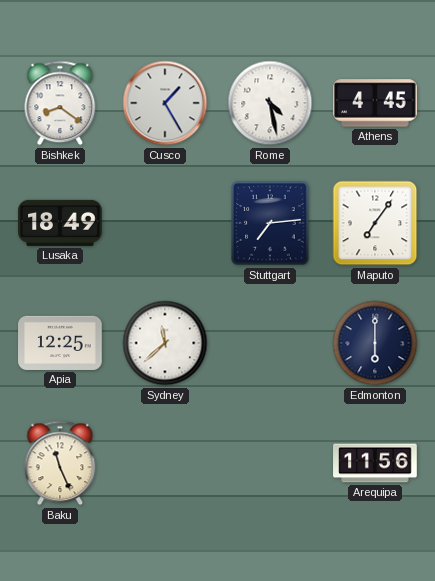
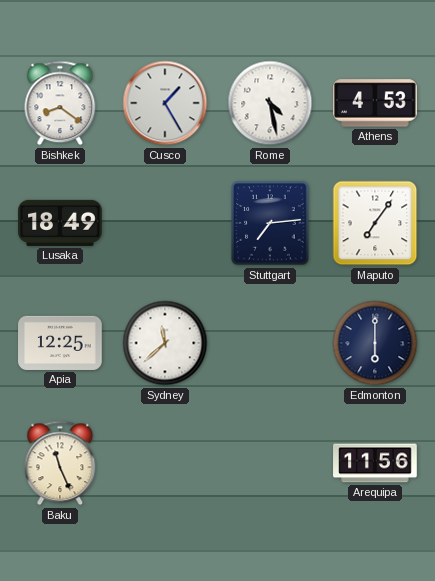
Athens: 4:45 -> 4:53 (375, 103)
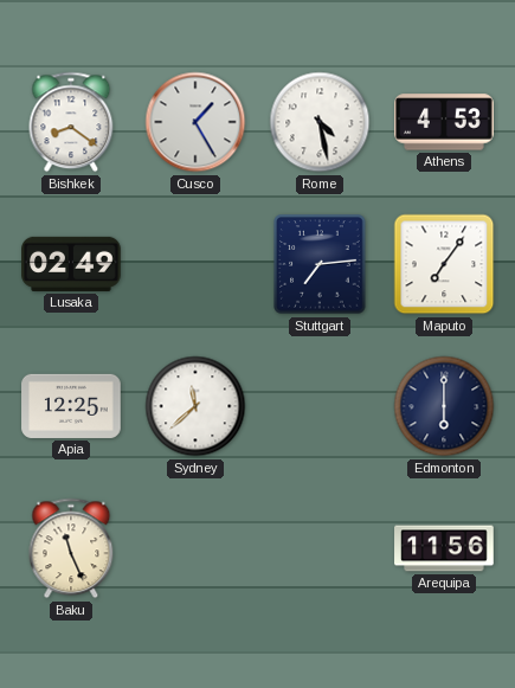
Lusaka: 18:49 -> 02:49 (71, 264)
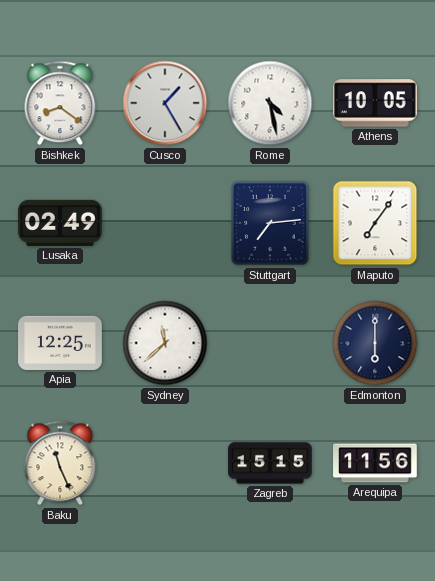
Athens: 4:53 -> 10:05 (375, 103)
Zagreb: none -> 15:15 (270, 463)
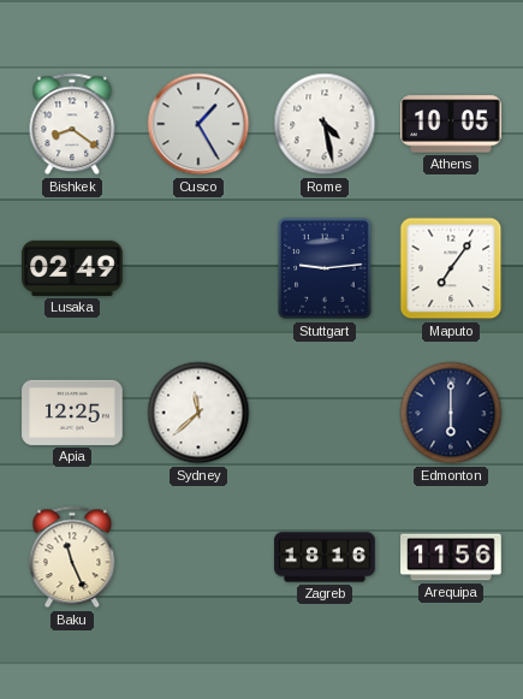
Stuttgart: 7:14 -> 9:14 (325, 268)
Zagreb: 15:15 -> 18:16 (325, 557)
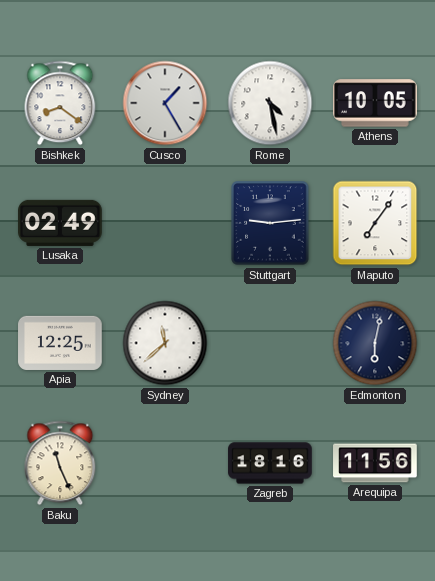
Edmonton: 6:00 -> 6:02 (375, 343)
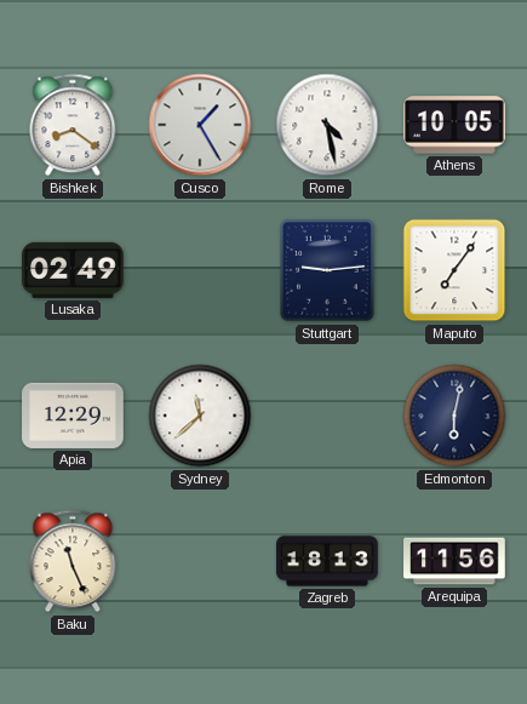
Apia: 12:25 -> 12:29 (73, 416)
Zagreb: 18:16 -> 18:13 (327, 561)
